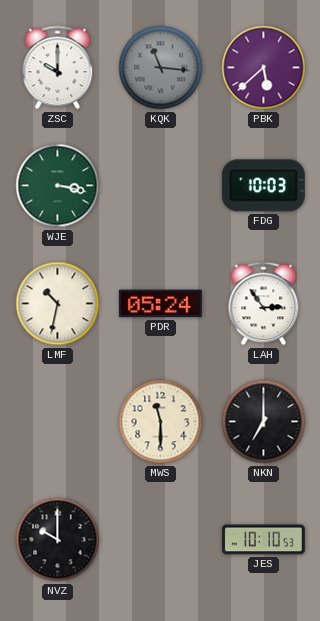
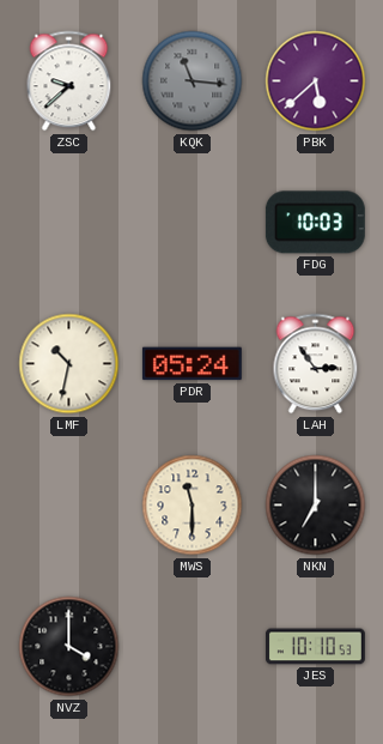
ZSC: 10:00 -> 9:38 (69, 81)
WJE: 3:17 -> none (58, 186)
NVZ: 10:00 -> 4:00 (69, 647)
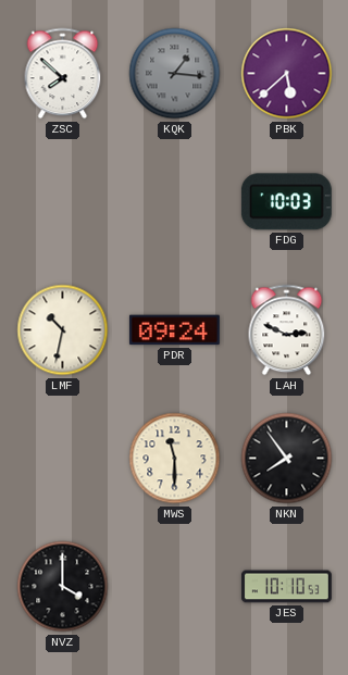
ZSC: 9:38 -> 7:52 (63, 74)
KQK: 11:16 -> 1:16 (175, 74)
PDR: 05:24 -> 09:24 (174, 330)
LAH: 2:54 -> 2:49 (287, 330)
NKN: 7:00 -> 7:54 (287, 459)
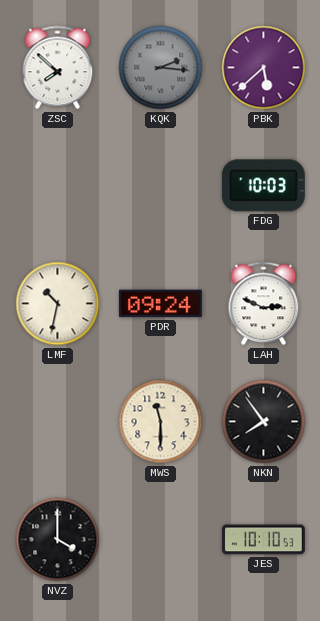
KQK: 1:16 -> 2:16 (161, 68)
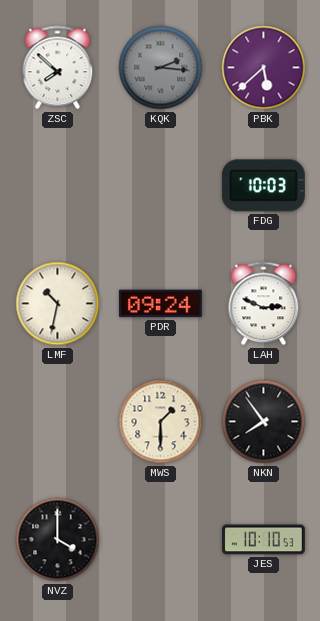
MWS: 11:30 -> 1:30 (161, 422)
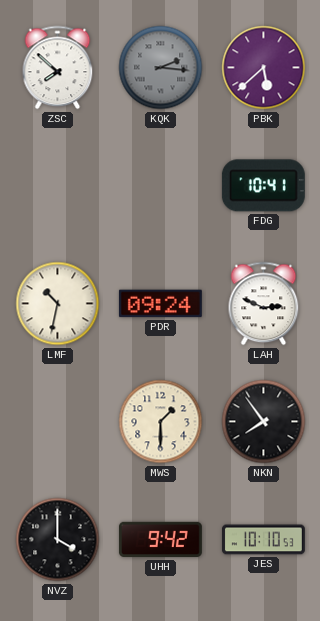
FDG: 10:03 -> 10:41 (263, 186)
UHH: none -> 9:42 (160, 540)
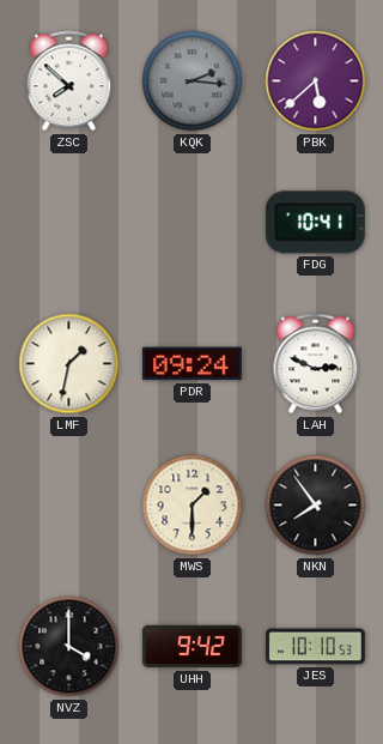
LMF: 10:32 -> 1:32 (69, 364)
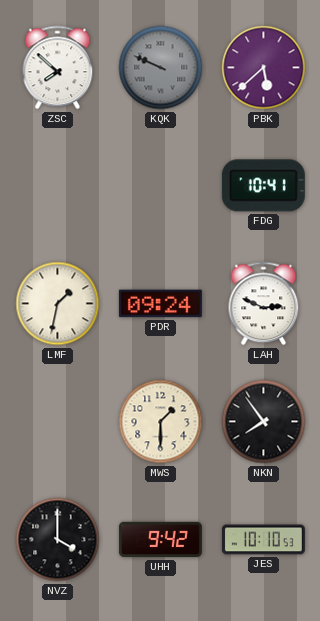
KQK: 2:16 -> 9:49 (161, 68)
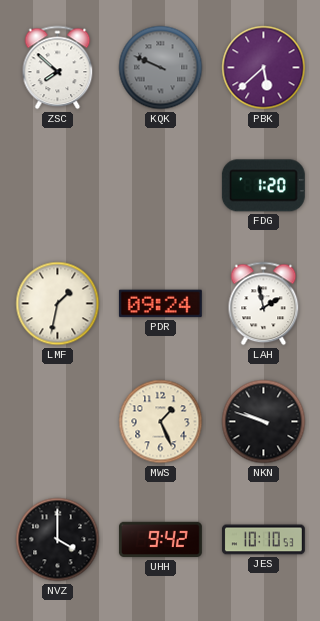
FDG: 10:41 -> 1:20 (263, 186)
LAH: 2:49 -> 1:58 (264, 304)
MWS: 1:30 -> 1:26 (161, 422)
NKN: 7:54 -> 9:48 (264, 422)
